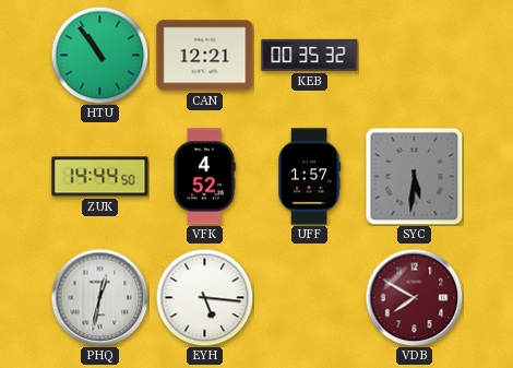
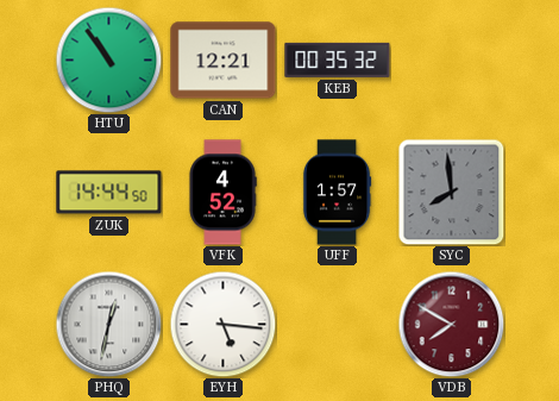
SYC: 5:31 -> 7:59 (451, 192)
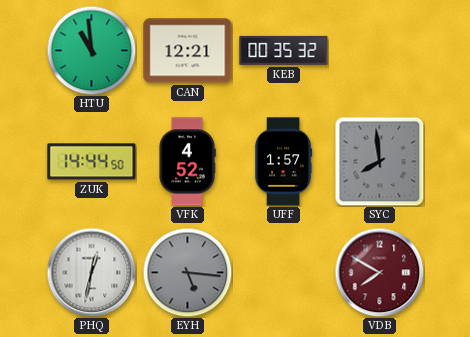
HTU: 10:54 -> 10:59 (91, 50)
EYH dial: white -> grey (187, 272)
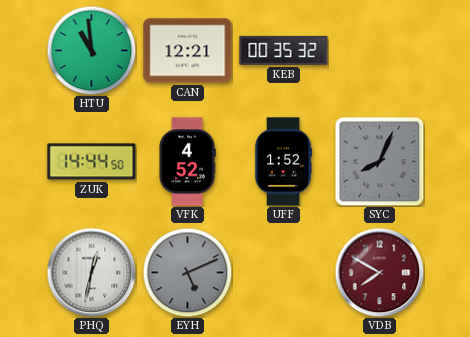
UFF: 1:57 -> 1:52 (283, 162)
SYC: 7:59 -> 8:04 (379, 161)
EYH: 5:16 -> 5:11 (187, 272)
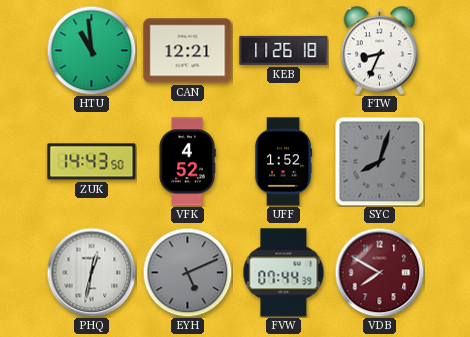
KEB: 00:35 -> 11:26 (284, 50)
FTW: none -> 8:34 (380, 51)
ZUK: 14:44 -> 14:43 (92, 162)
SYC: 8:04 -> 8:03 (379, 161)
FVW: none -> 07:44 (284, 273)
